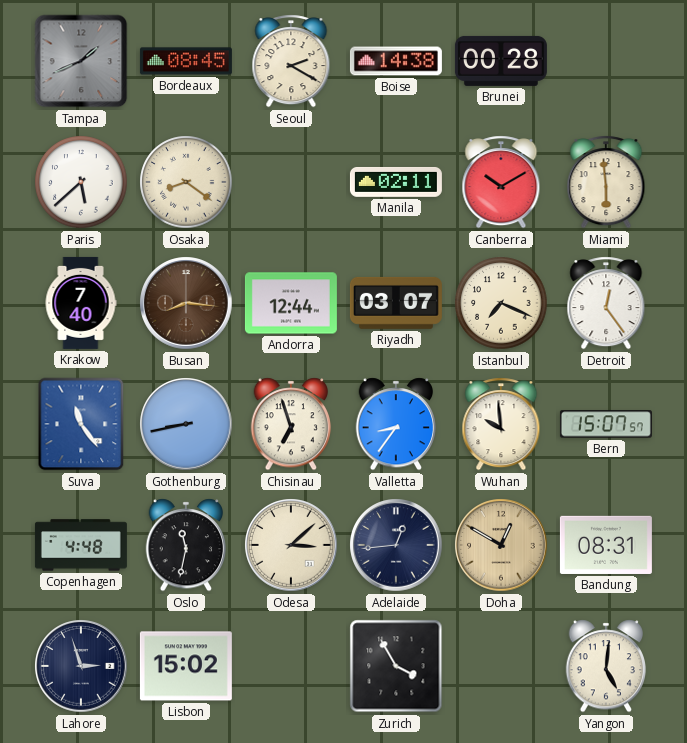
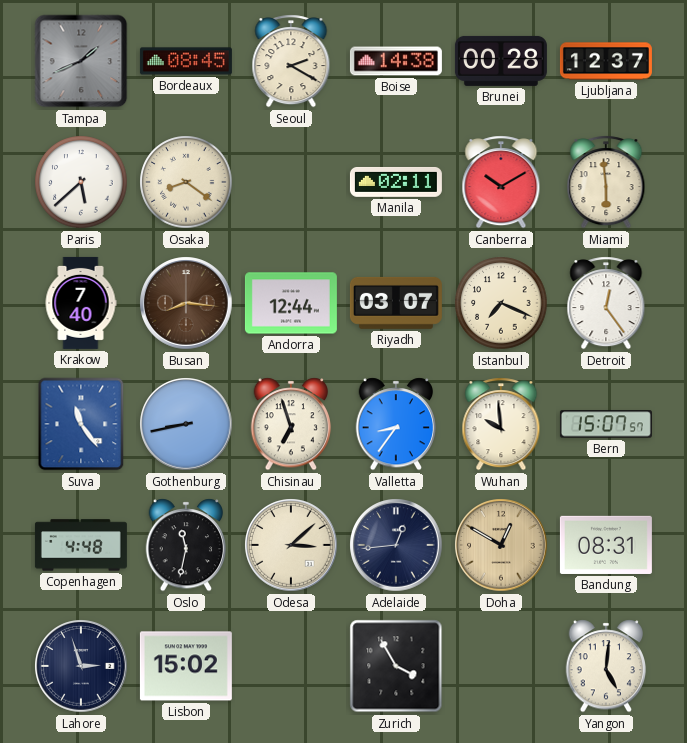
Ljubljana: none -> 12:37 (606, 61)
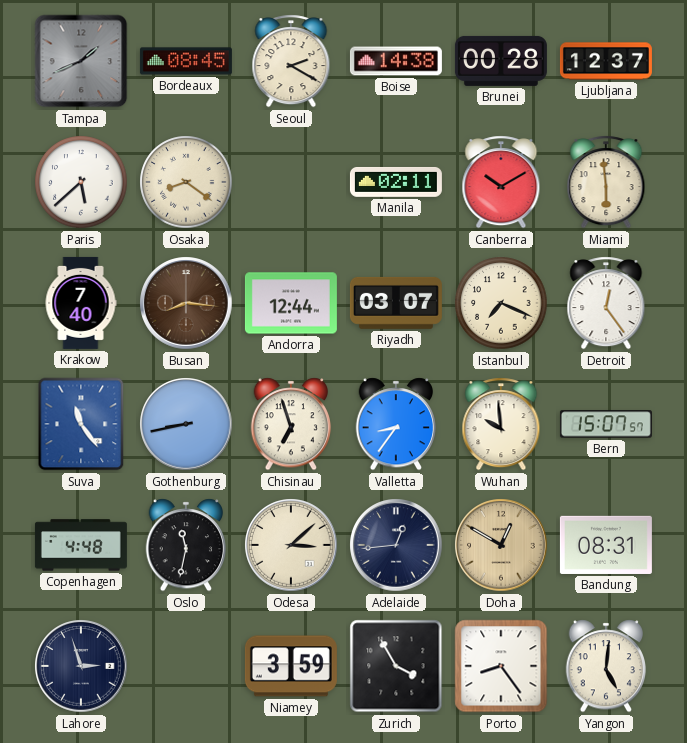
Lisbon: 15:02 -> none (186, 666)
Niamey: none -> 3:59 (291, 666)
Porto: none -> 8:24 (501, 666)
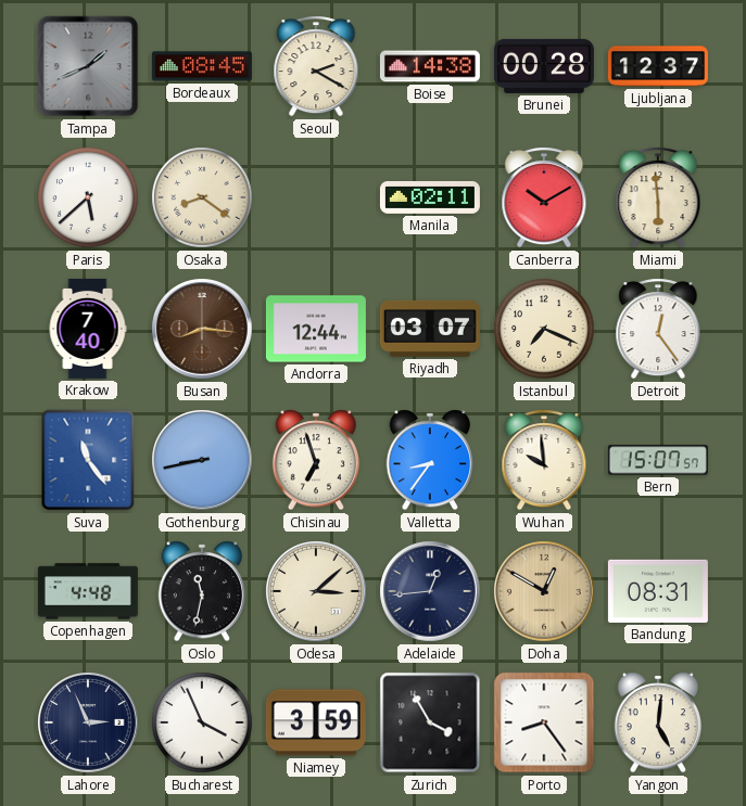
Lahore: 2:57 -> 2:56 (88, 722)
Bucharest: none -> 3:56 (202, 722)
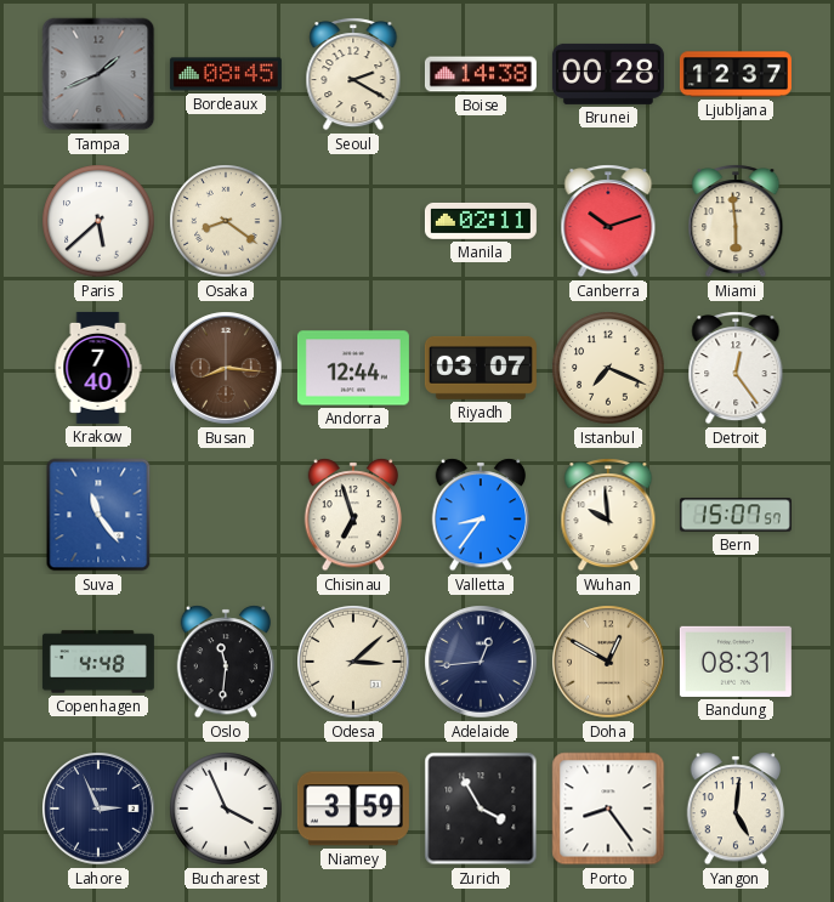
Canberra: 10:10 -> 10:12 (608, 221)
Gothenburg: 8:43 -> none (202, 460)
Oslo: 11:32 -> 11:31 (226, 662)
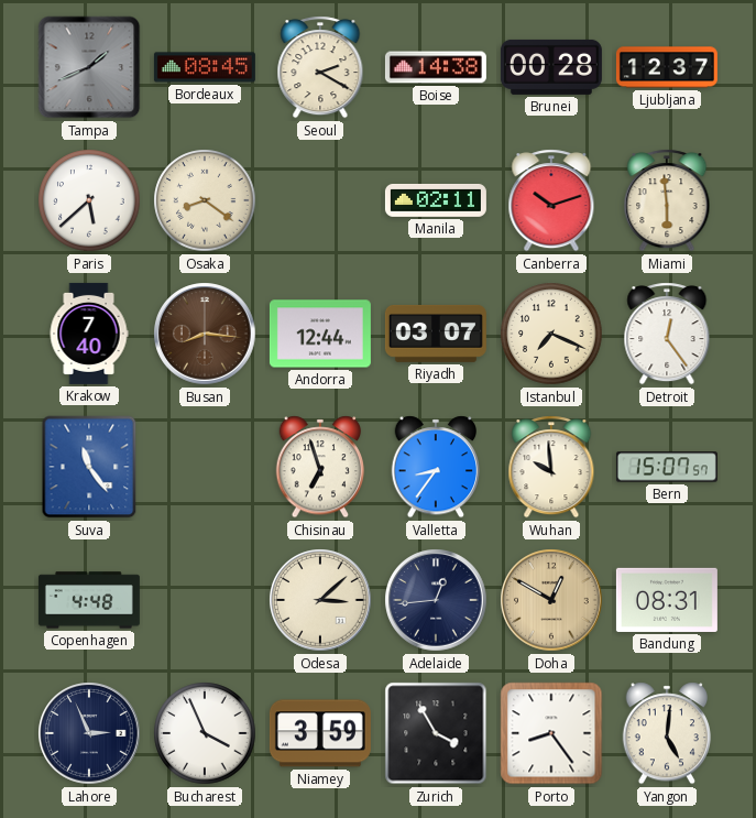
Oslo: 11:31 -> none (226, 662)
